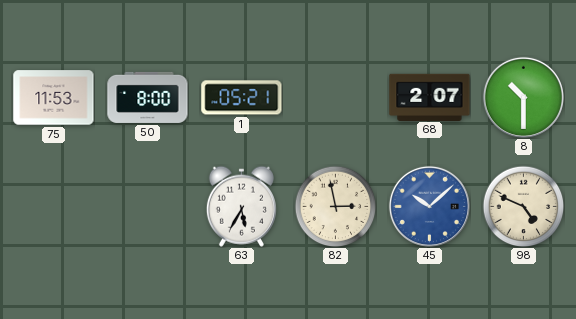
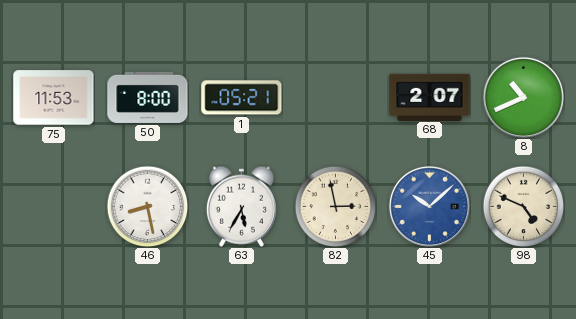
8: 10:30 -> 10:41 (523, 97)
46: none -> 8:28 (147, 206)
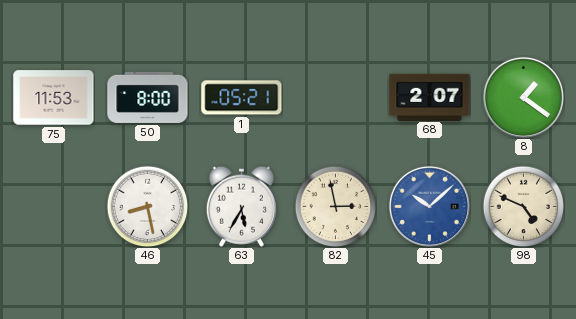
8: 10:41 -> 1:21 (523, 97)
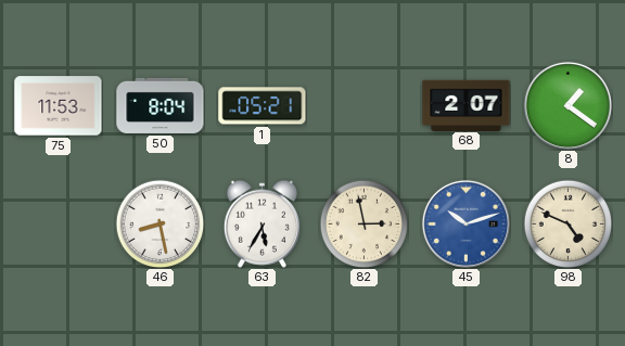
50: 8:00 -> 8:04 (161, 105)
45: 10:08 -> 10:12 (465, 223)
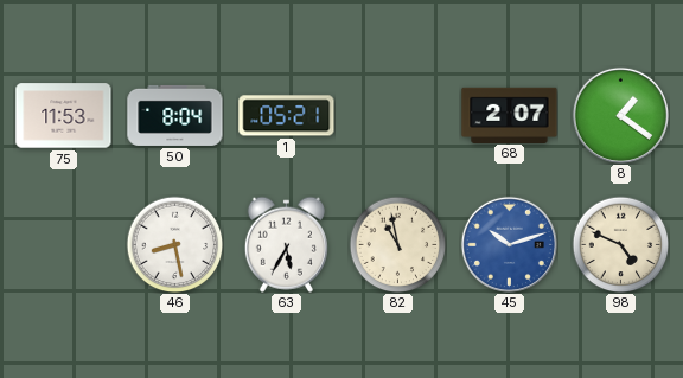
82: 2:58 -> 10:58 (397, 244)
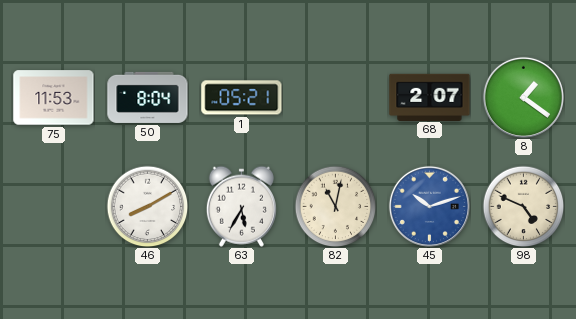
46: 8:28 -> 8:10 (147, 206)
82: 10:58 -> 11:02 (335, 206)
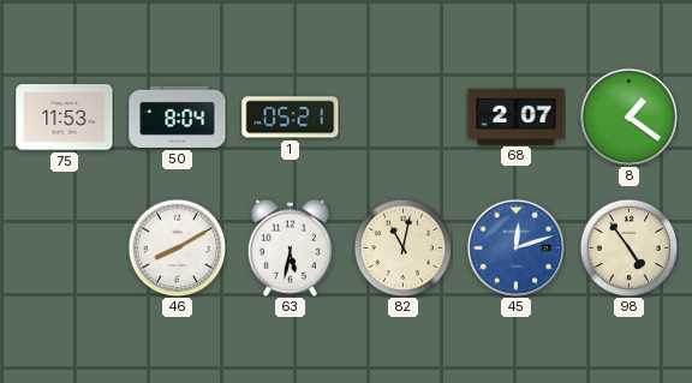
63: 5:35 -> 5:32 (290, 247)
45: 10:12 -> 12:12 (515, 247)
98: 4:49 -> 4:54 (628, 247)
